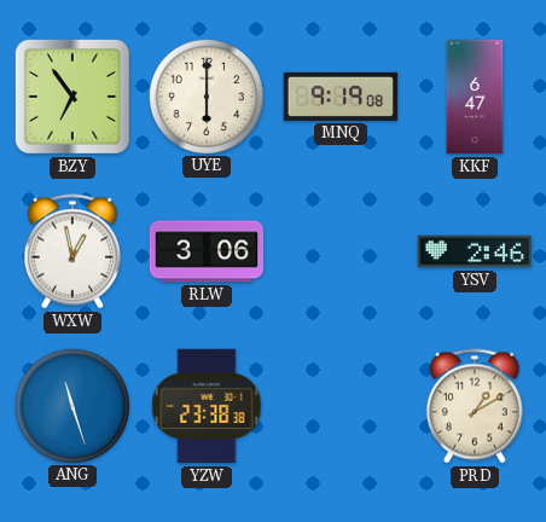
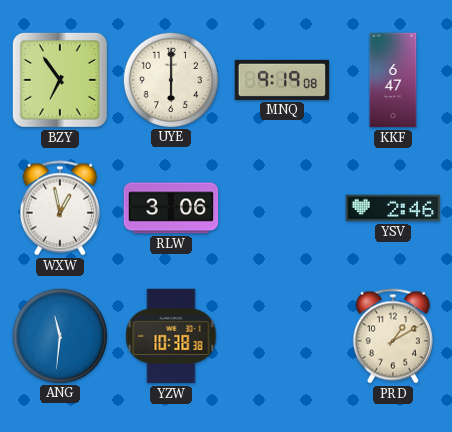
ANG: 11:27 -> 11:31 (59, 335)
YZW: 23:38 -> 10:38 (171, 336)
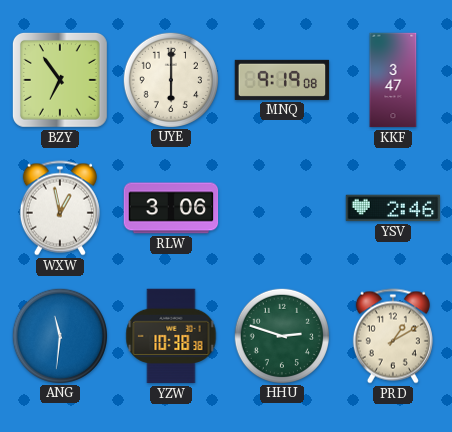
KKF: 6:47 -> 3:47 (393, 80)
HHU: none -> 2:48 (281, 335)
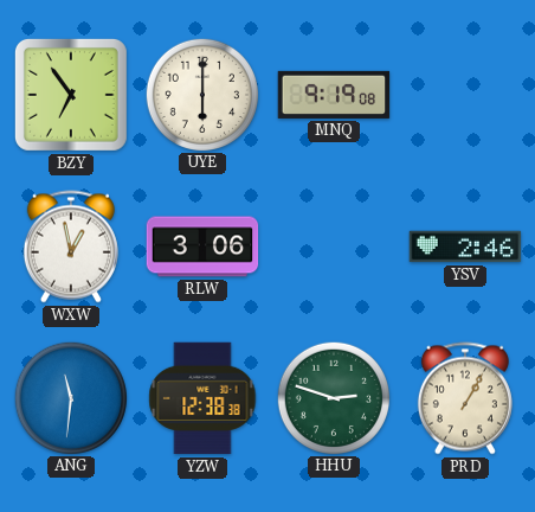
KKF: 3:47 -> none (393, 80)
YZW: 10:38 -> 12:38 (202, 398)
PRD: 1:10 -> 1:05 (465, 398)
